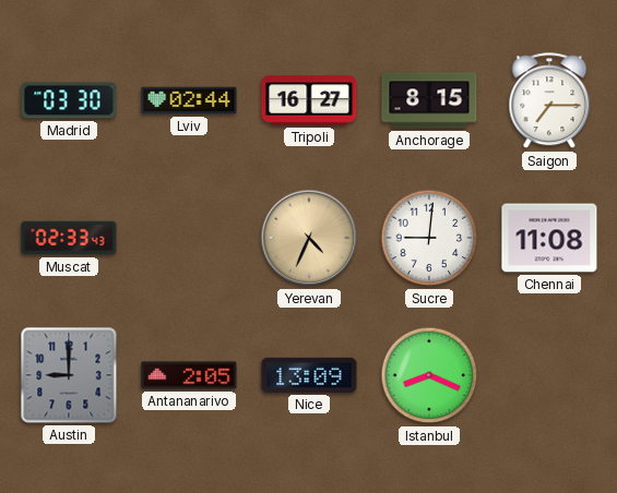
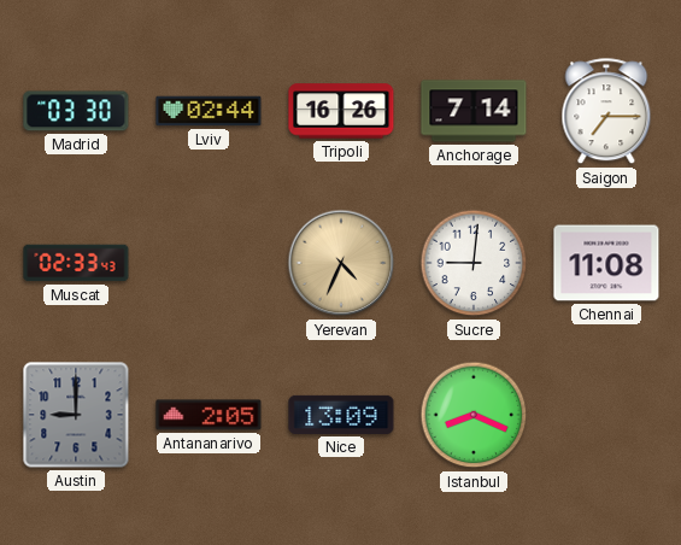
Tripoli: 16:27 -> 16:26 (341, 111)
Anchorage: 8:15 -> 7:14 (474, 111)
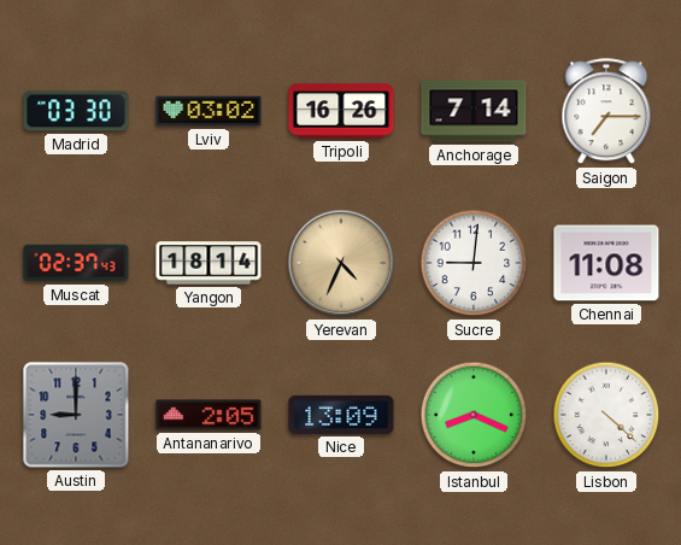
Lviv: 02:44 -> 03:02 (209, 111)
Muscat: 02:33 -> 02:37 (76, 263)
Yangon: none -> 18:14 (209, 263)
Lisbon: none -> 4:22 (606, 415)
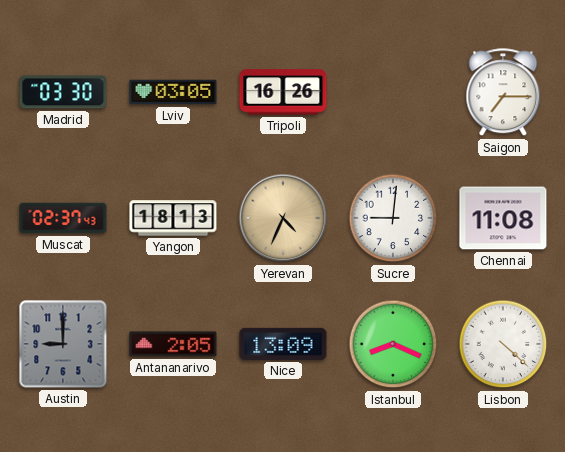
Lviv: 03:02 -> 03:05 (173, 92)
Anchorage: 7:14 -> none (474, 111)
Yangon: 18:14 -> 18:13 (173, 218)
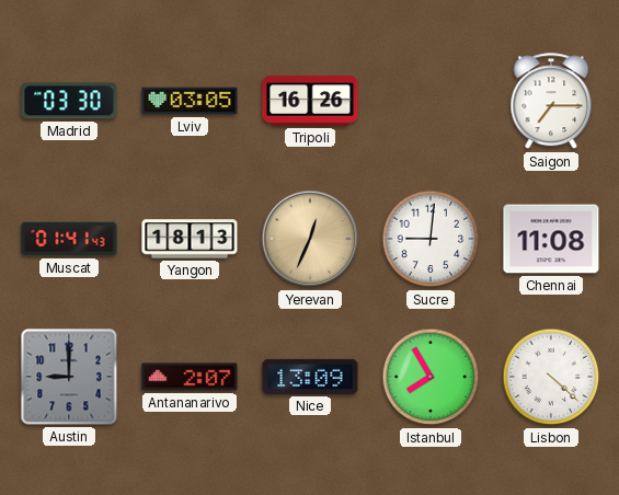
Muscat: 02:37 -> 01:41 (69, 239)
Yerevan: 4:34 -> 12:34 (310, 239)
Antananarivo: 2:05 -> 2:07 (190, 377)
Istanbul: 8:19 -> 7:55 (431, 377)
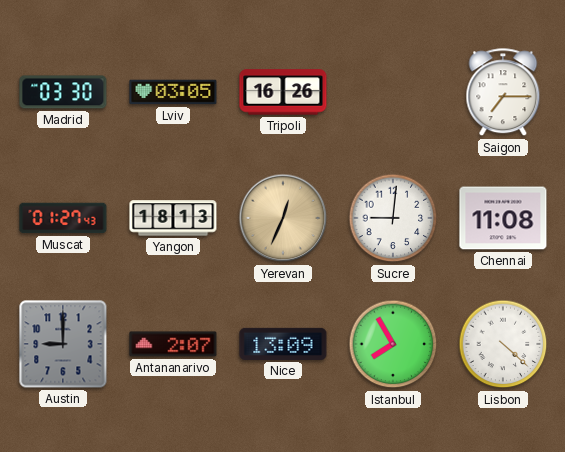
Muscat: 01:41 -> 01:27 (63, 218)
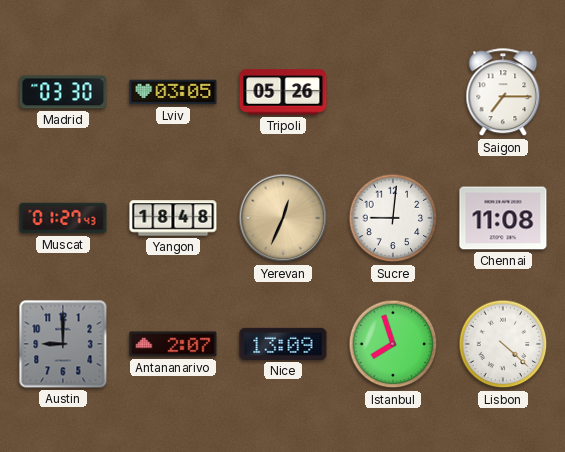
Tripoli: 16:26 -> 05:26 (283, 92)
Yangon: 18:13 -> 18:48 (173, 218)
Istanbul: 7:55 -> 7:57 (393, 344)
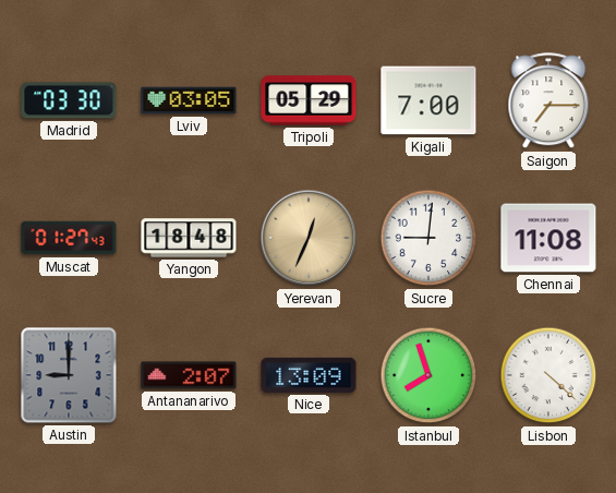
Tripoli: 05:26 -> 05:29 (309, 100)
Kigali: none -> 7:00 (428, 100)
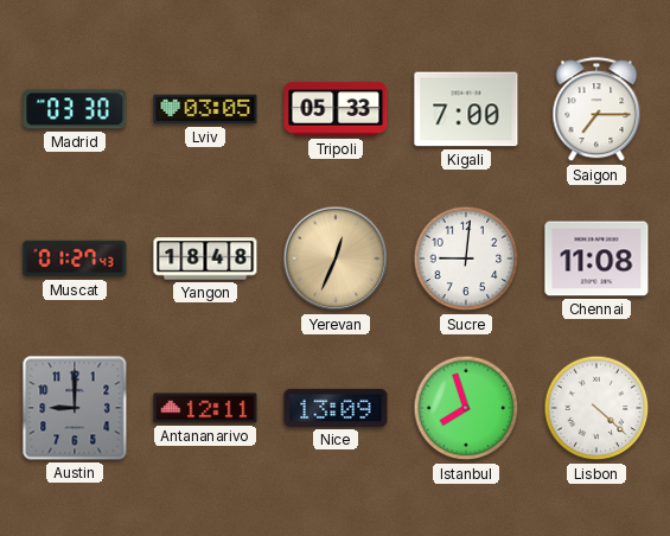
Tripoli: 05:29 -> 05:33 (336, 109)
Antananarivo: 2:07 -> 12:11 (205, 408)
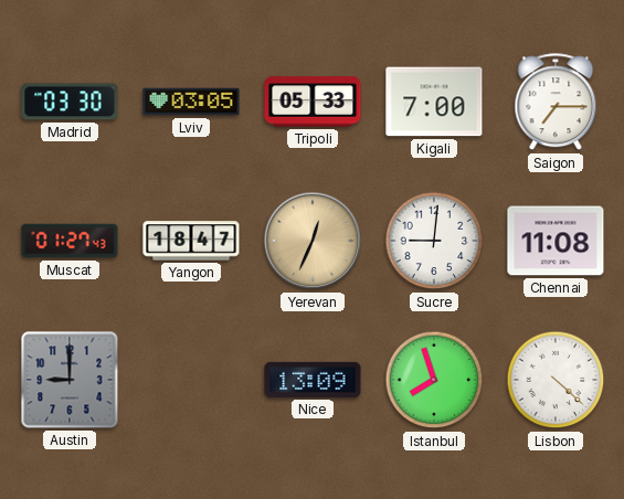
Yangon: 18:48 -> 18:47 (191, 241)
Antananarivo: 12:11 -> none (205, 408)
